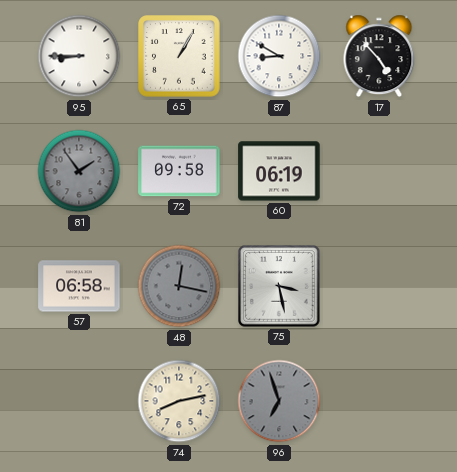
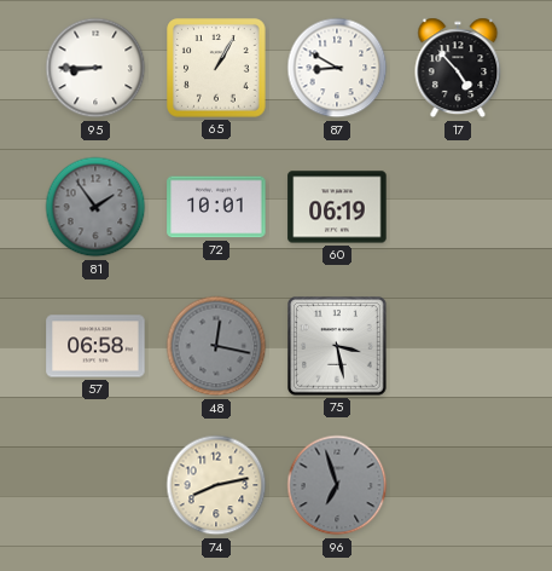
72: 09:58 -> 10:01 (216, 207)
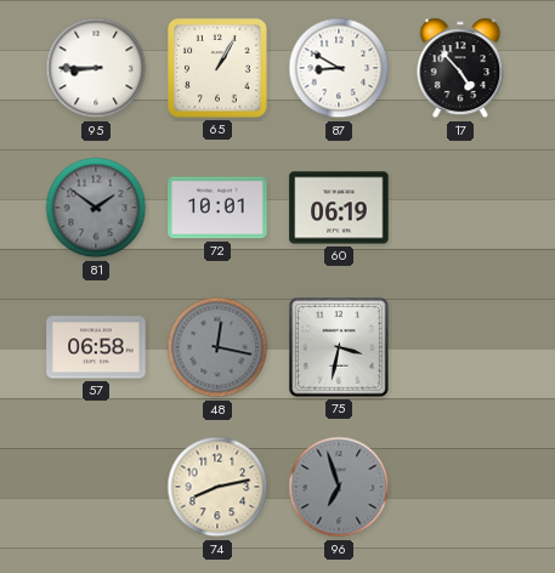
81: 1:54 -> 1:51 (96, 208)
75: 3:28 -> 3:32 (340, 348)
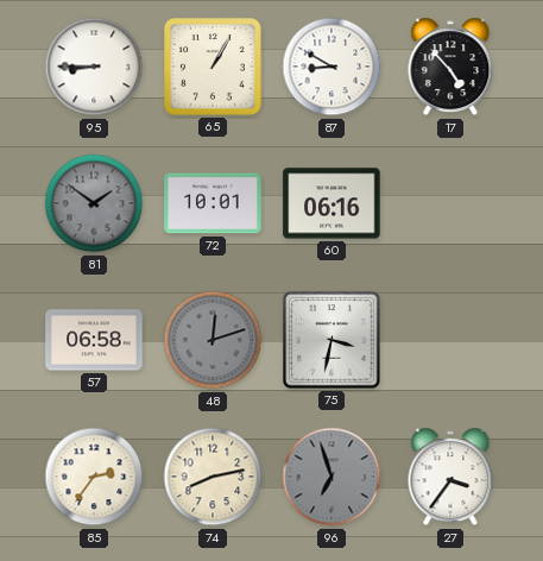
60: 06:19 -> 06:16 (332, 203)
48: 12:17 -> 12:12 (213, 340)
85: none -> 2:36 (94, 477)
27: none -> 3:36 (450, 477)
